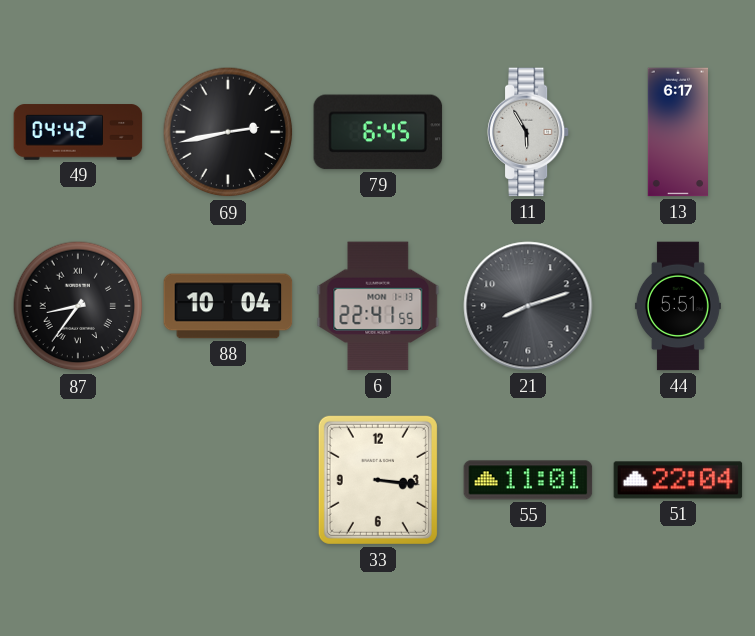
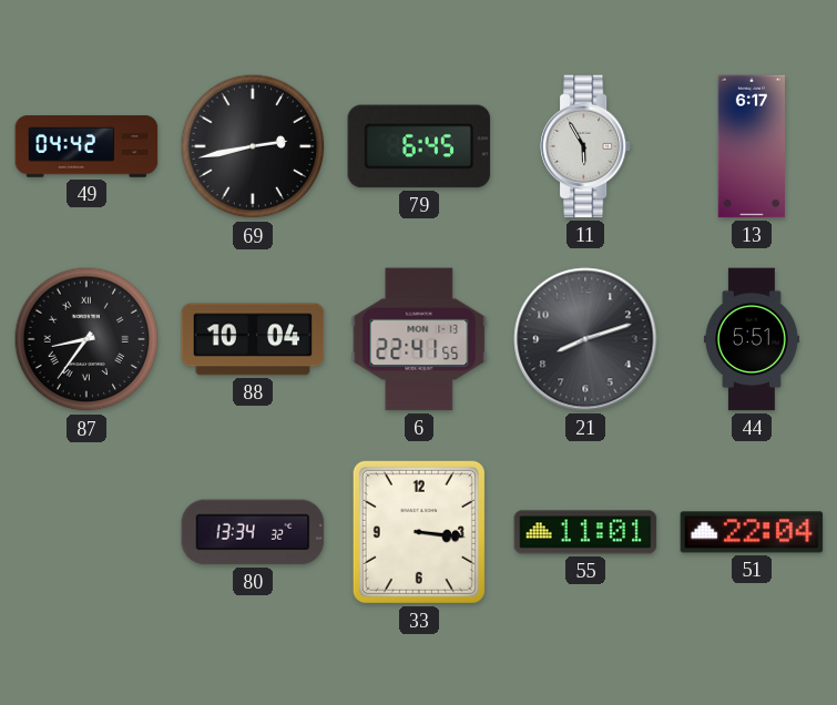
80: none -> 13:34 (253, 532)
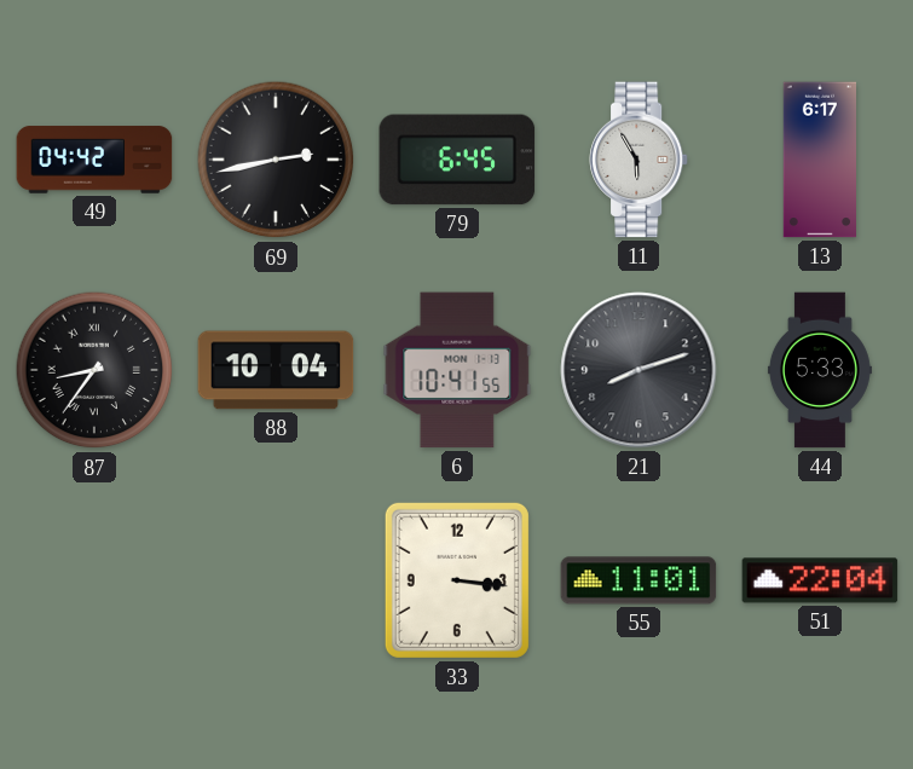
6: 22:41 -> 10:41 (457, 370)
44: 5:51 -> 5:33 (820, 370)
80: 13:34 -> none (253, 532)
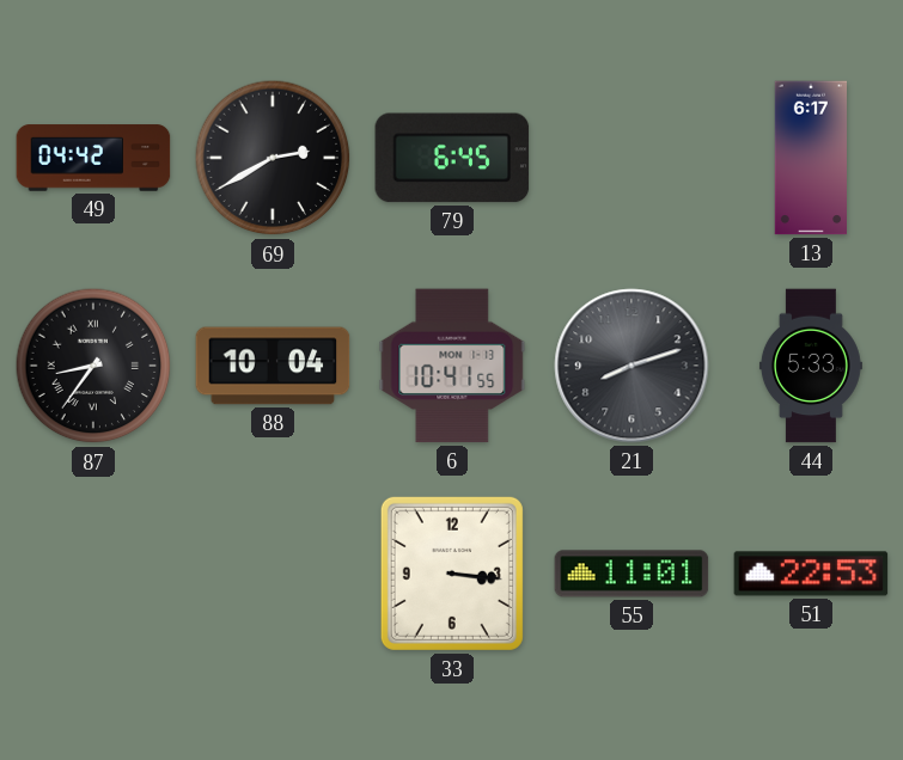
69: 2:43 -> 2:40 (273, 158)
11: 5:55 -> none (638, 160)
51: 22:04 -> 22:53 (811, 574)
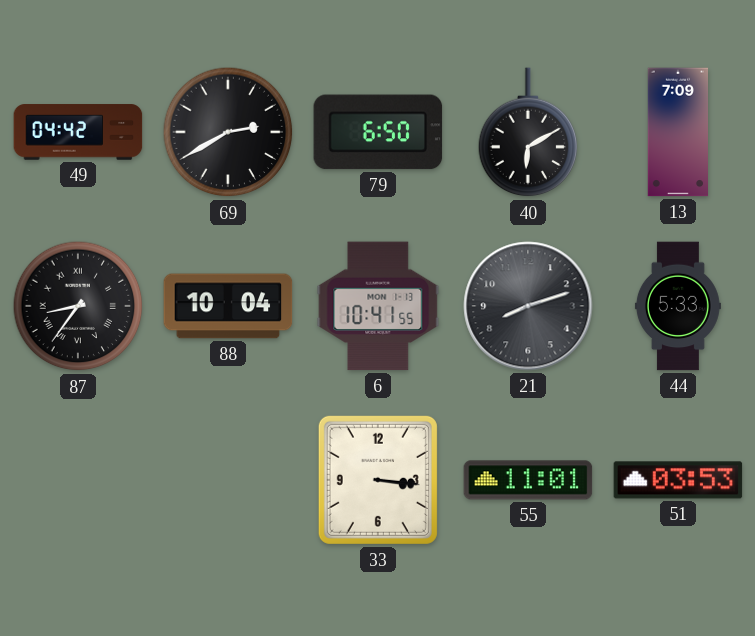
79: 6:45 -> 6:50 (378, 132)
40: none -> 6:10 (528, 133)
13: 6:17 -> 7:09 (677, 132)
51: 22:53 -> 03:53 (678, 480)
